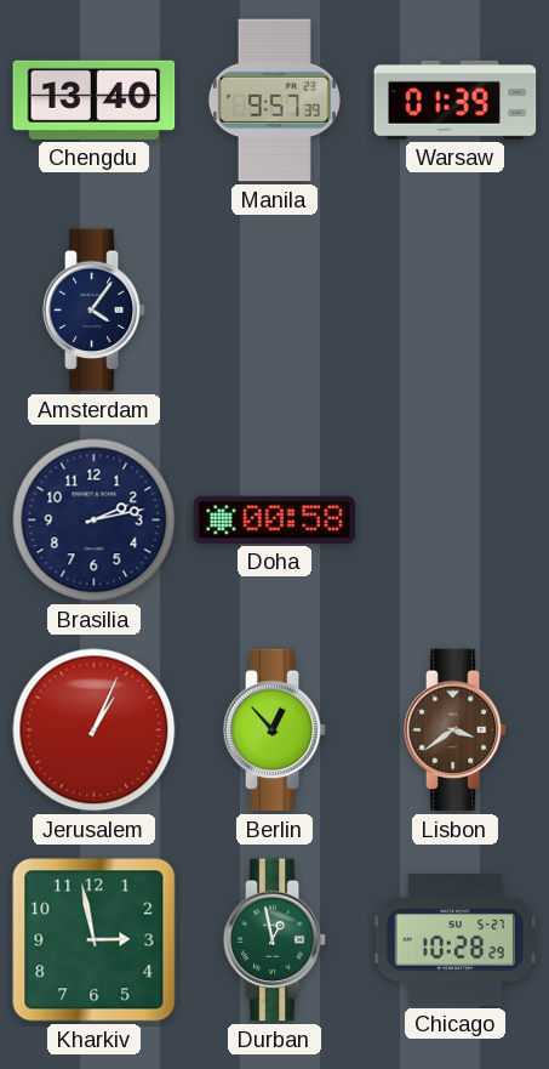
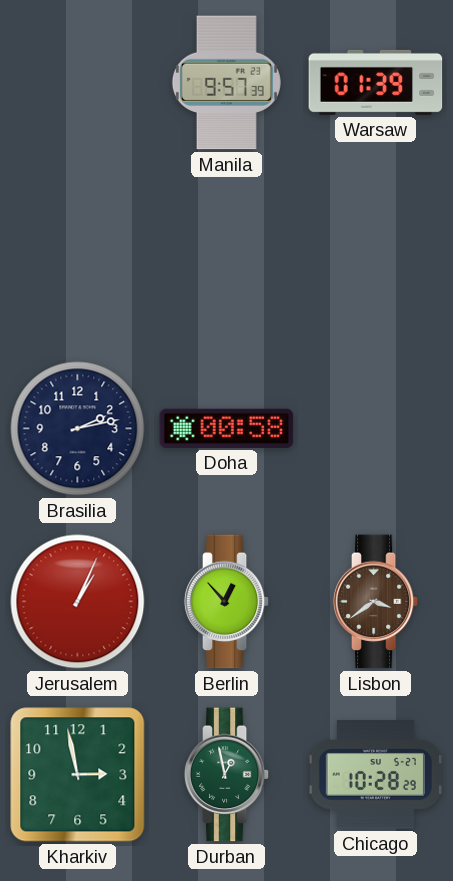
Chengdu: 13:40 -> none (95, 99)
Amsterdam: 4:06 -> none (95, 311)
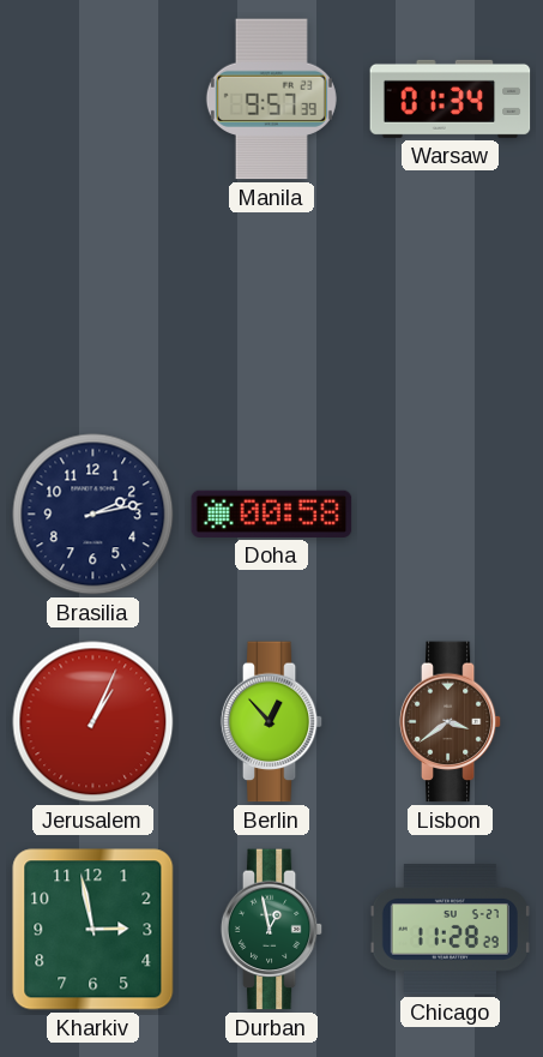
Warsaw: 01:39 -> 01:34 (451, 98)
Chicago: 10:28 -> 11:28 (450, 930)
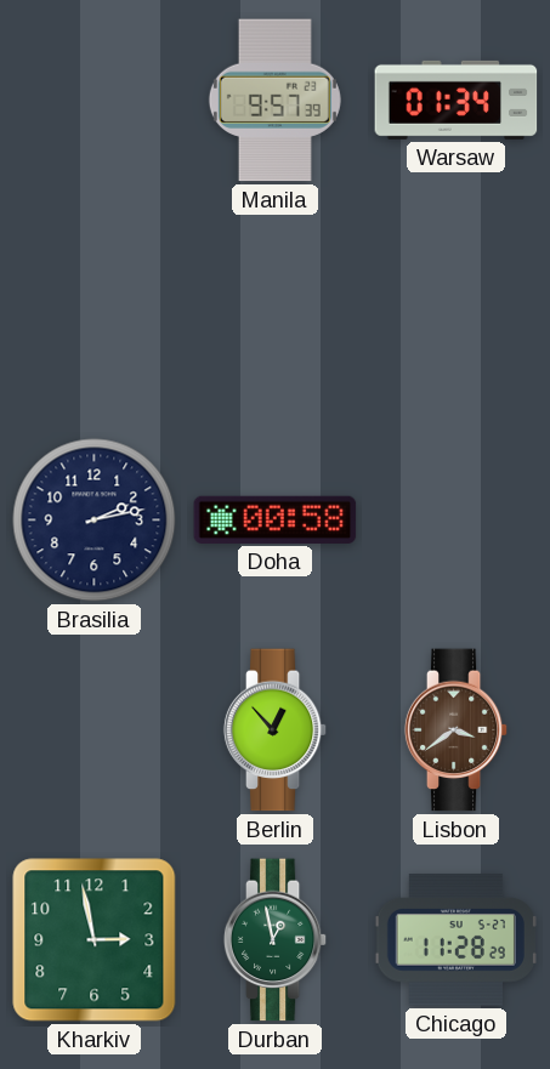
Jerusalem: 1:04 -> none (93, 722)
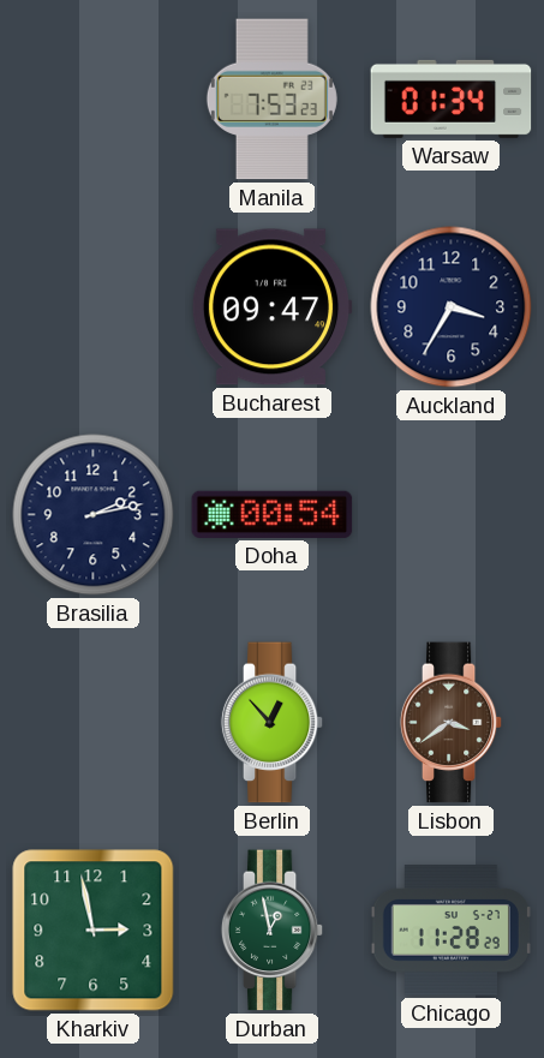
Manila: 9:57 -> 7:53 (271, 100)
Bucharest: none -> 09:47 (271, 307)
Auckland: none -> 3:35 (452, 307)
Doha: 00:58 -> 00:54 (273, 514)
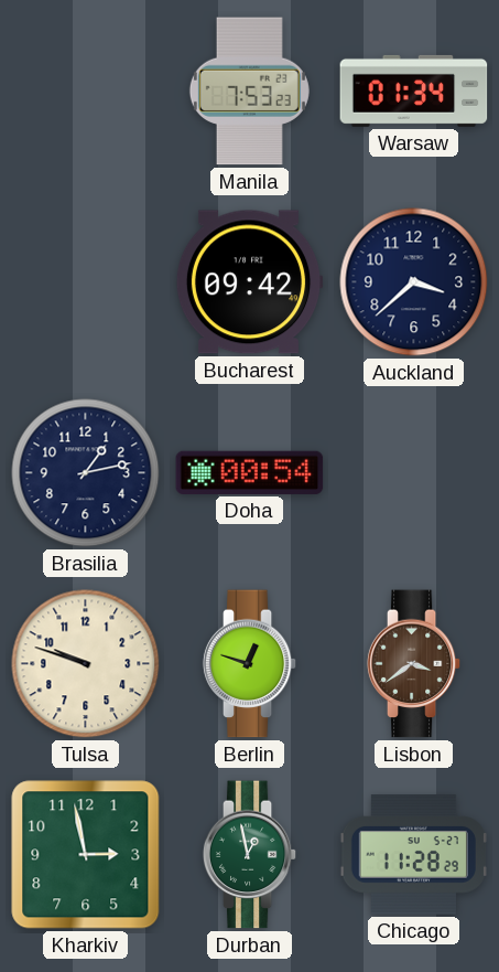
Bucharest: 09:47 -> 09:42 (249, 282)
Auckland: 3:35 -> 3:38 (414, 282)
Brasilia: 2:13 -> 1:13 (86, 473)
Tulsa: none -> 9:48 (86, 664)
Berlin: 12:53 -> 12:48 (250, 664)
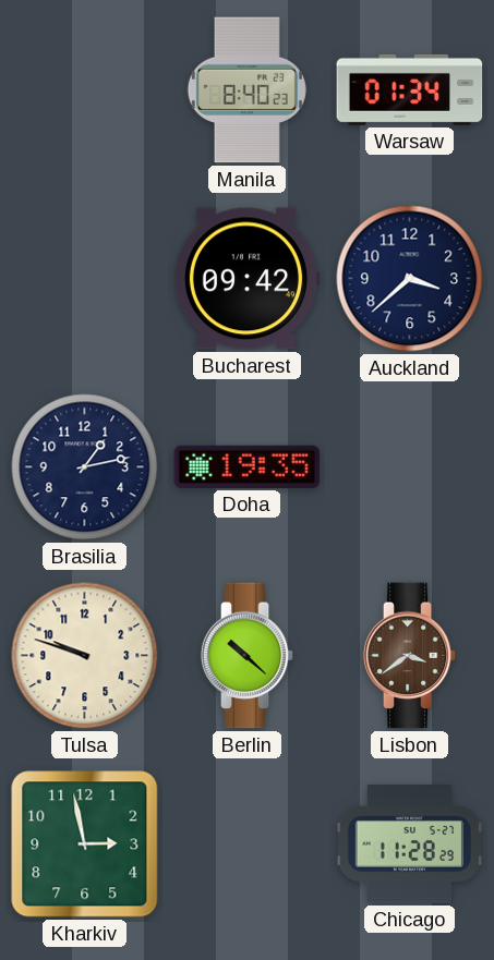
Manila: 7:53 -> 8:40 (246, 90)
Doha: 00:54 -> 19:35 (248, 466)
Berlin: 12:48 -> 10:22 (248, 656)
Durban: 12:58 -> none (250, 855)
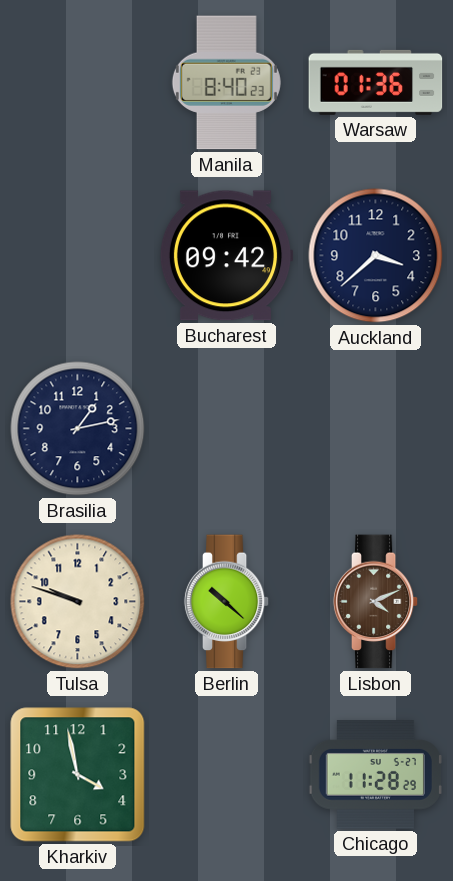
Warsaw: 01:34 -> 01:36 (376, 82)
Doha: 19:35 -> none (248, 466)
Lisbon: 3:39 -> 4:11 (376, 602)
Kharkiv: 2:58 -> 3:58 (78, 775)
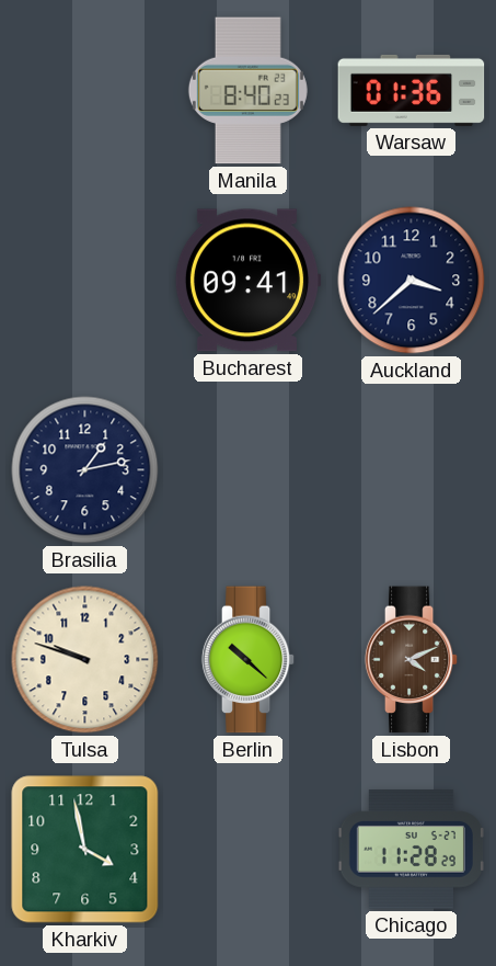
Bucharest: 09:42 -> 09:41 (247, 281)
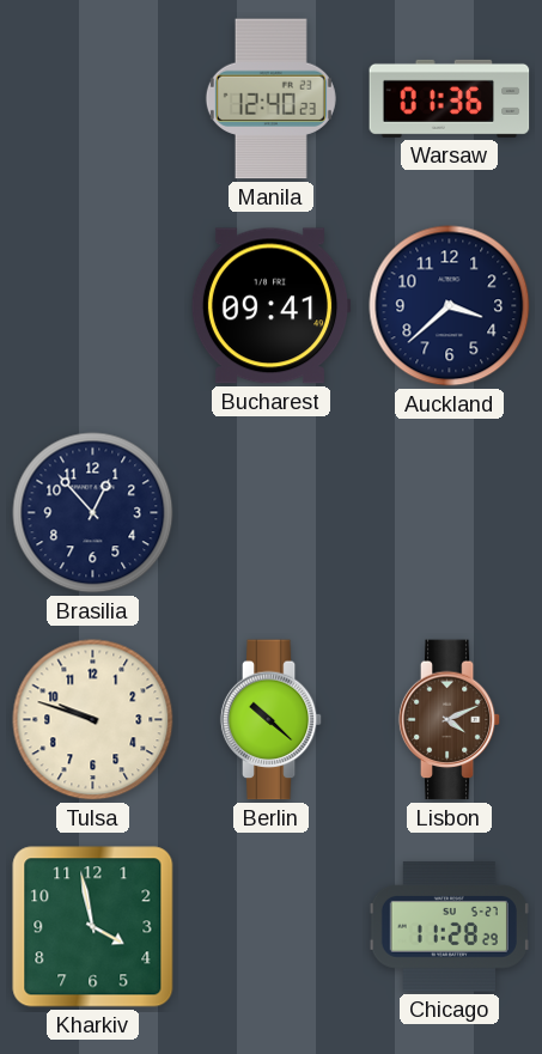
Manila: 8:40 -> 12:40 (270, 99)
Brasilia: 1:13 -> 12:53 (93, 513)
